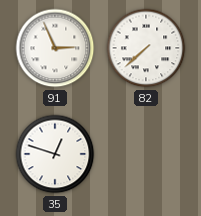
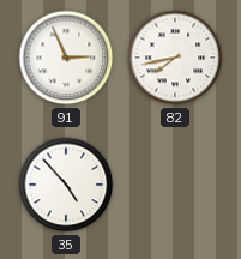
82: 7:38 -> 7:43 (175, 58)
35: 12:48 -> 4:53 (66, 185)
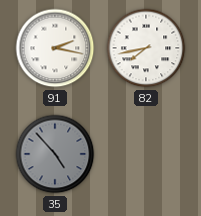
91: 2:56 -> 2:17 (55, 48)
35 dial: white -> grey (55, 154)
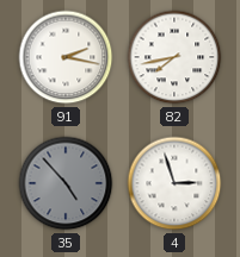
4: none -> 2:57 (174, 183)
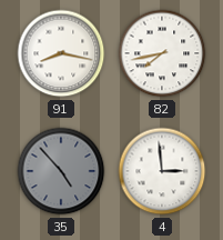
91: 2:17 -> 8:17 (61, 53)
4: 2:57 -> 2:59 (162, 171)
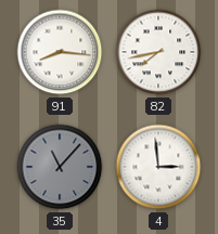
91: 8:17 -> 8:16 (60, 52)
35: 4:53 -> 11:07 (60, 167)
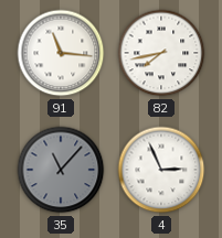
91: 8:16 -> 11:16 (61, 53)
4: 2:59 -> 2:56 (161, 170)
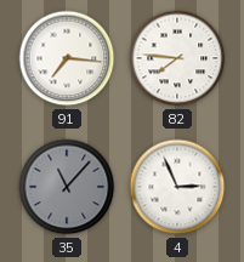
91: 11:16 -> 7:16 (67, 58)
82: 7:43 -> 7:46 (177, 58)
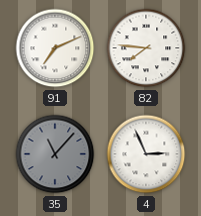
91: 7:16 -> 7:11 (55, 48)
